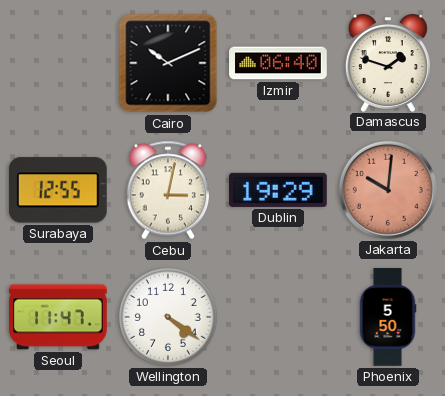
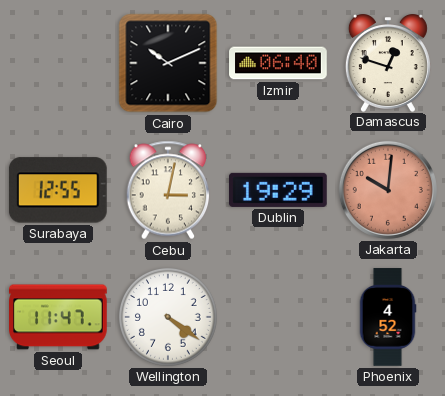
Damascus: 1:48 -> 12:48 (388, 63)
Phoenix: 5:50 -> 4:52 (388, 317)
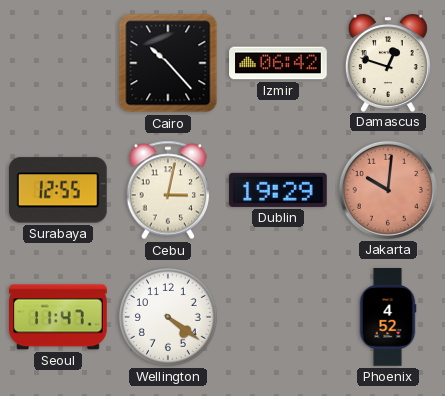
Cairo: 10:11 -> 10:23 (168, 63)
Izmir: 06:40 -> 06:42 (278, 63)
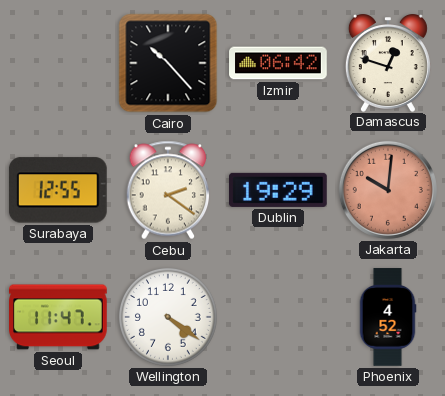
Cebu: 3:02 -> 2:21 (168, 190)
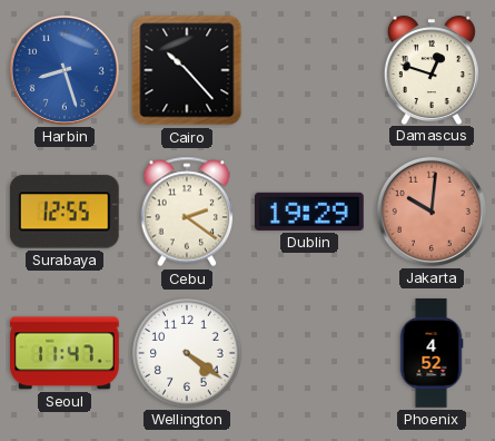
Harbin: none -> 8:27 (65, 70)
Izmir: 06:42 -> none (278, 63)
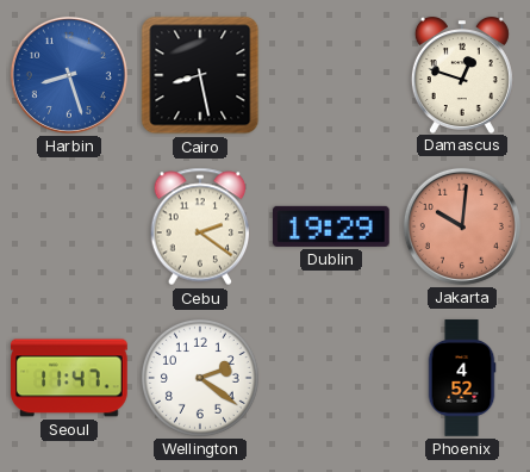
Cairo: 10:23 -> 8:28 (200, 75)
Surabaya: 12:55 -> none (65, 212)
Wellington: 4:21 -> 2:21 (200, 378)
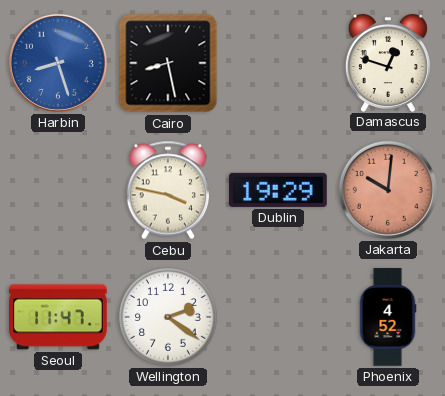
Cebu: 2:21 -> 3:47 (168, 190)
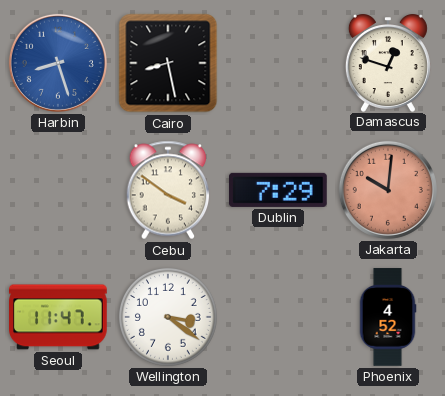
Cebu: 3:47 -> 3:51 (168, 190)
Dublin: 19:29 -> 7:29 (279, 190)
Wellington: 2:21 -> 3:21 (168, 317)
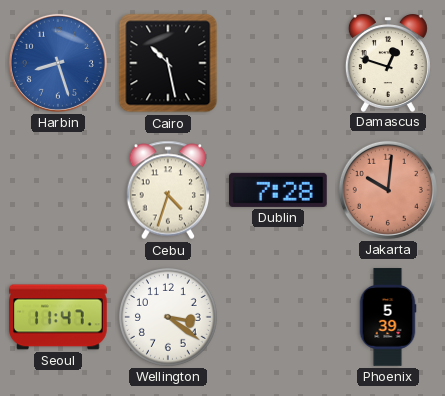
Cairo: 8:28 -> 10:28 (168, 63)
Cebu: 3:51 -> 4:33 (168, 190)
Dublin: 7:29 -> 7:28 (279, 190)
Phoenix: 4:52 -> 5:39 (388, 317)
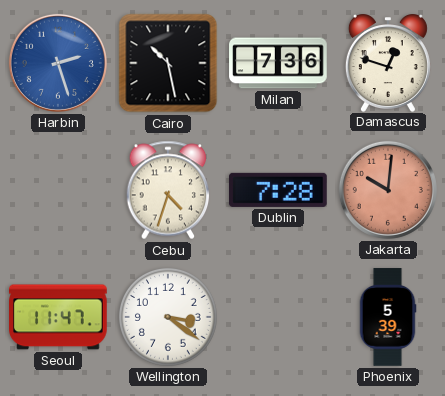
Harbin: 8:27 -> 2:27 (58, 63)
Milan: none -> 7:36 (278, 63)
